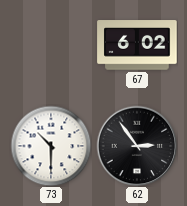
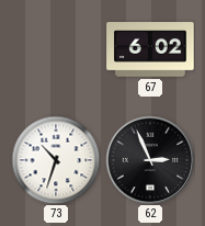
73: 10:30 -> 10:33 (56, 160)
62: 2:54 -> 2:56 (150, 160)
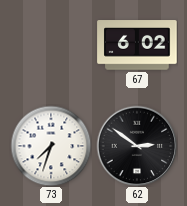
73: 10:33 -> 7:33 (51, 146)
62: 2:56 -> 2:51 (137, 146)
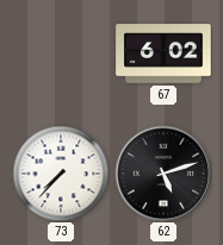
73: 7:33 -> 7:37 (61, 174)
62: 2:51 -> 5:12 (163, 174)
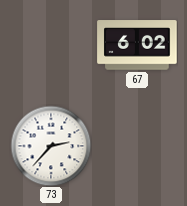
73: 7:37 -> 2:37 (51, 146)
62: 5:12 -> none (163, 174)
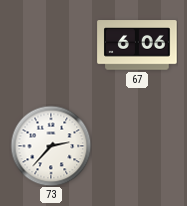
67: 6:02 -> 6:06 (137, 45)
